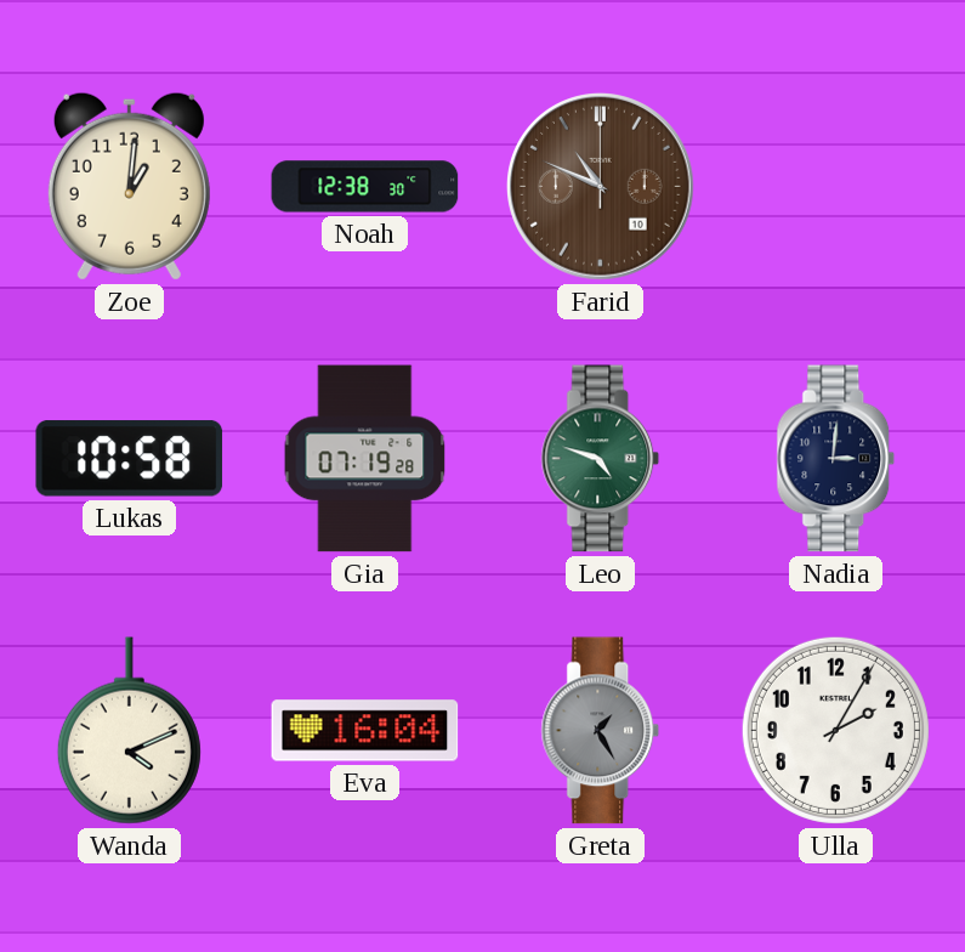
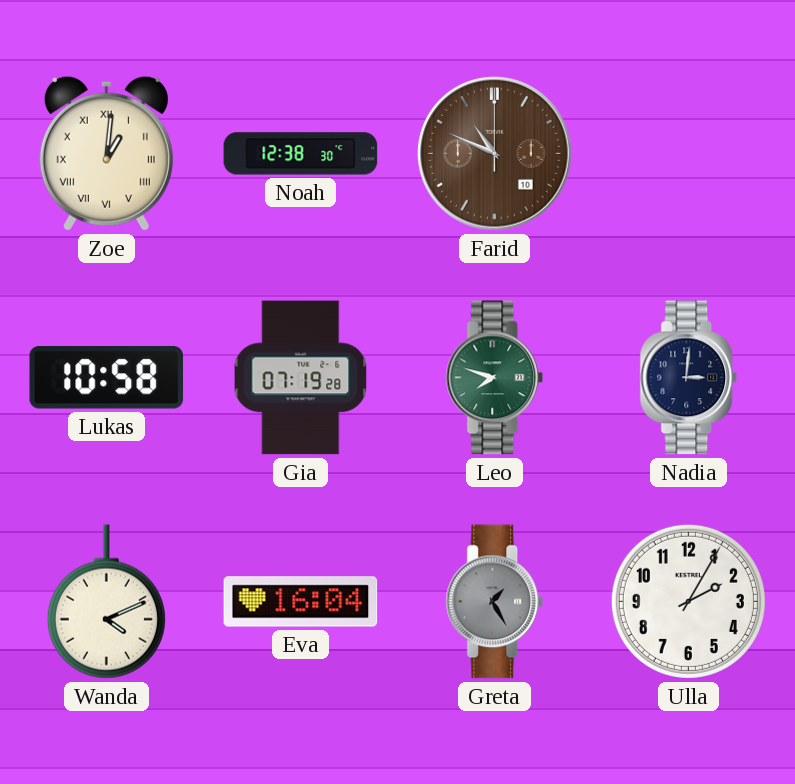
Zoe numerals: Arabic -> Roman (106, 153)
Leo: 4:48 -> 7:48 (495, 378)
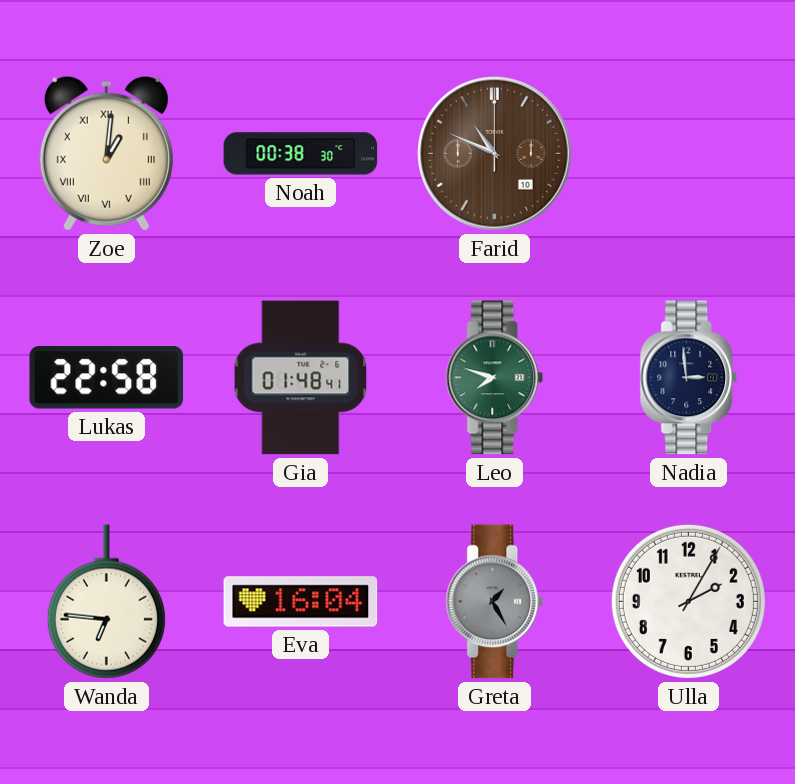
Noah: 12:38 -> 00:38 (301, 154)
Lukas: 10:58 -> 22:58 (107, 378)
Gia: 07:19 -> 01:48 (301, 378)
Nadia: 3:01 -> 2:59 (689, 378)
Wanda: 4:11 -> 6:46 (106, 602)
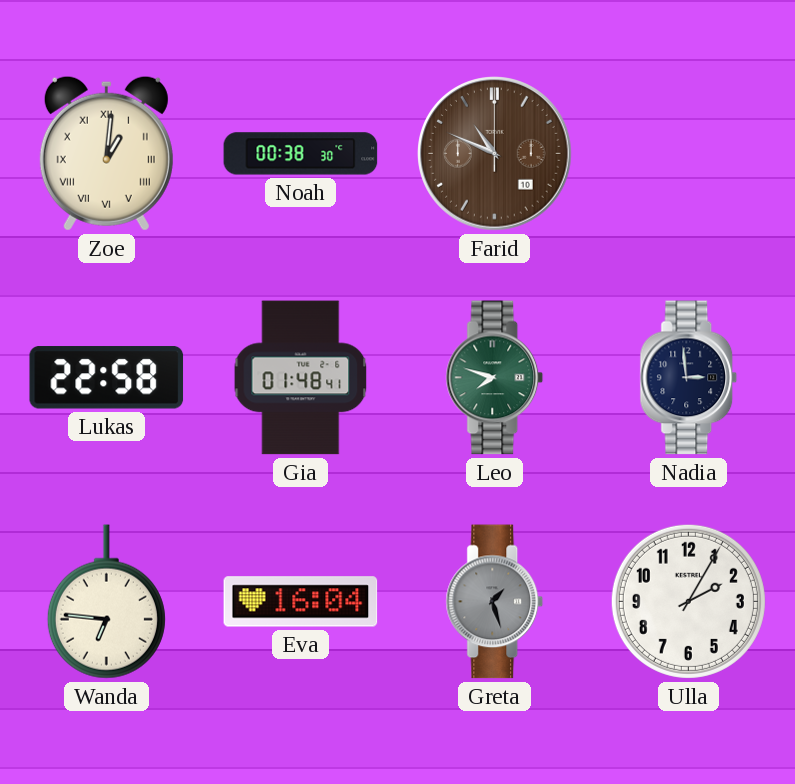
Greta: 1:25 -> 1:27 (495, 602)
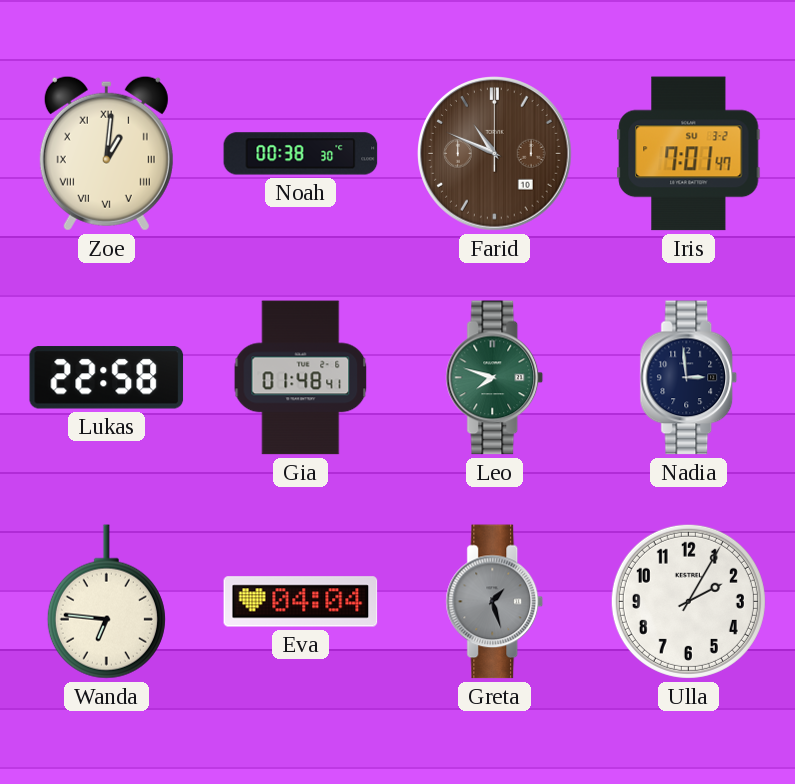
Iris: none -> 7:01 (689, 154)
Eva: 16:04 -> 04:04 (301, 602)
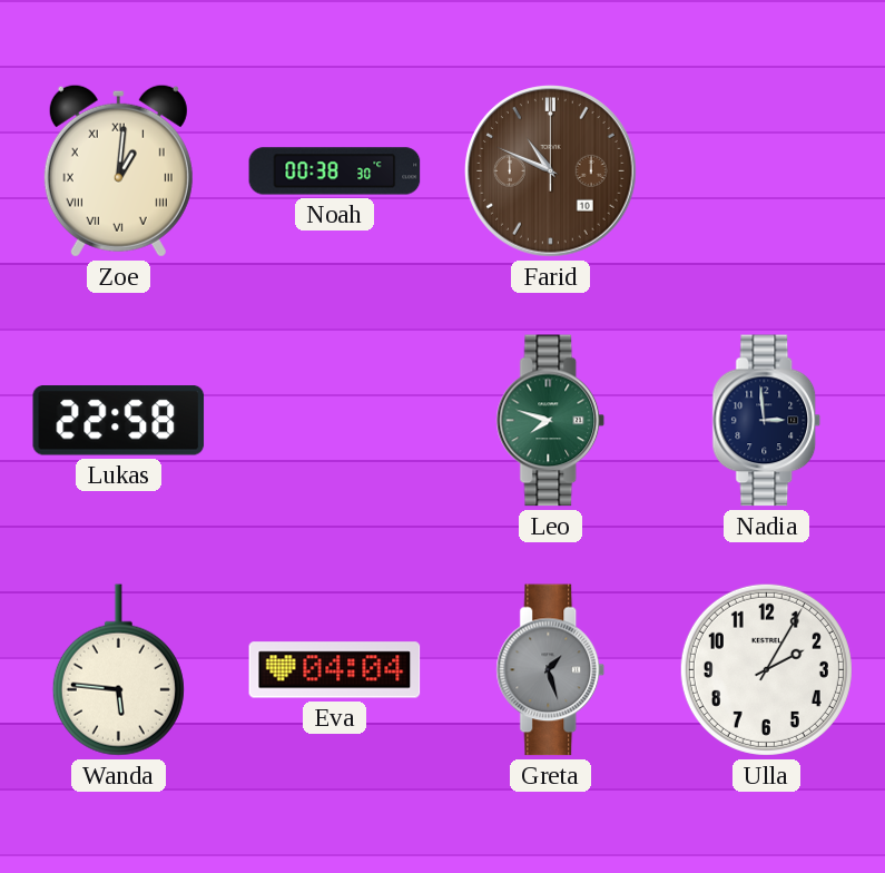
Iris: 7:01 -> none (689, 154)
Gia: 01:48 -> none (301, 378)
Wanda: 6:46 -> 5:46 (118, 670)
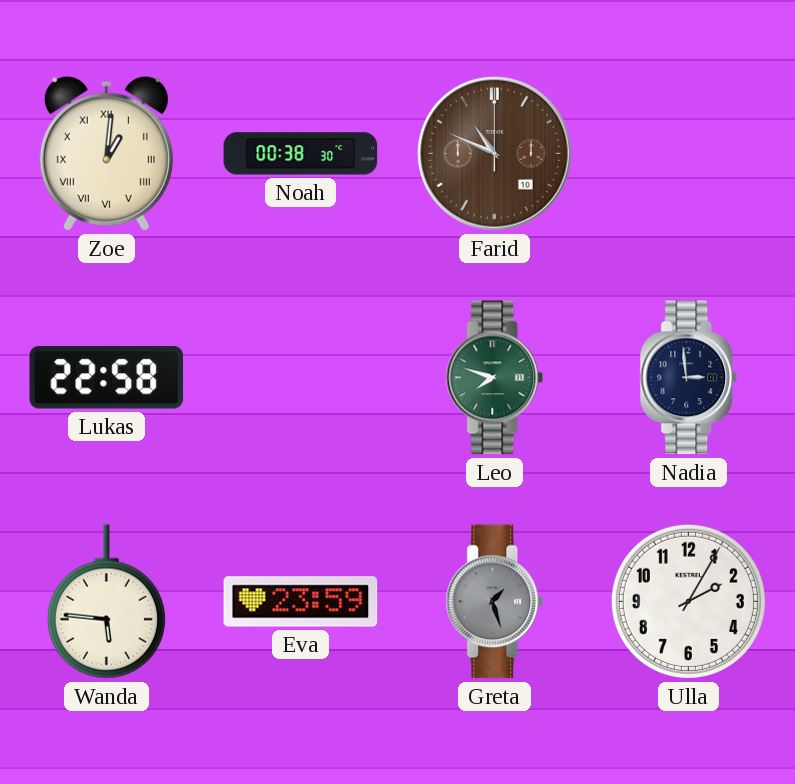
Eva: 04:04 -> 23:59 (301, 602)
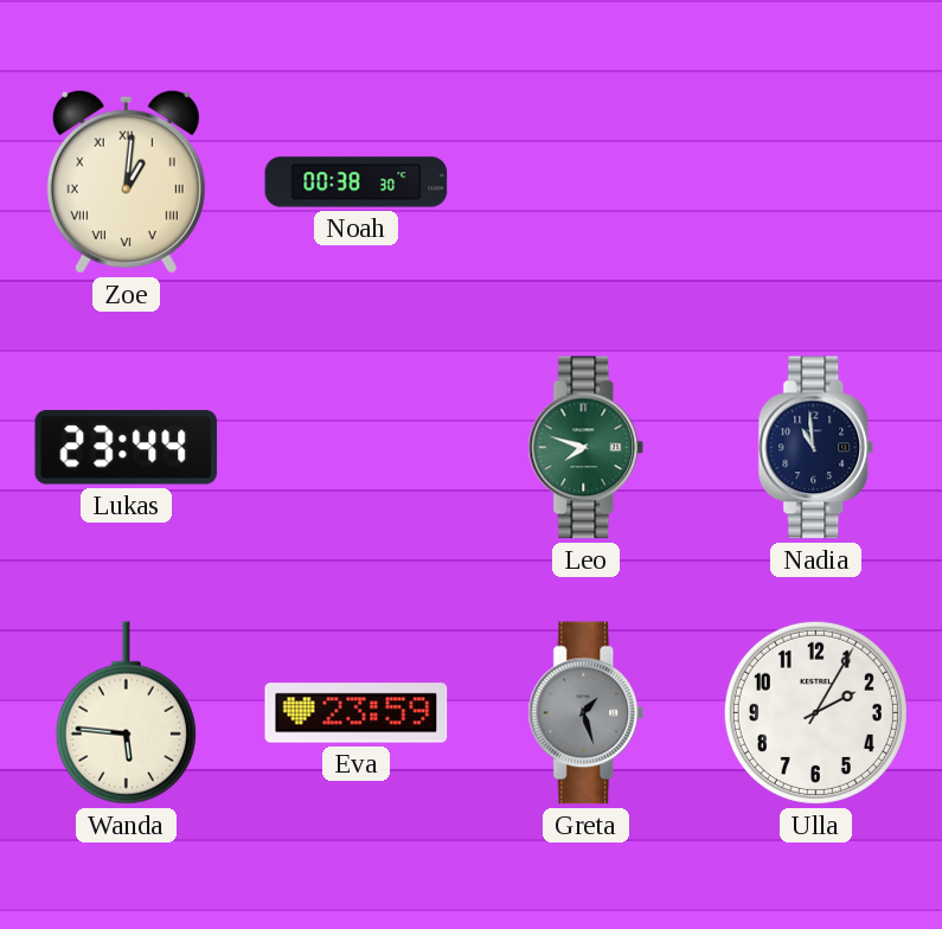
Farid: 10:49 -> none (495, 154)
Lukas: 22:58 -> 23:44 (127, 448)
Nadia: 2:59 -> 10:59 (816, 448)
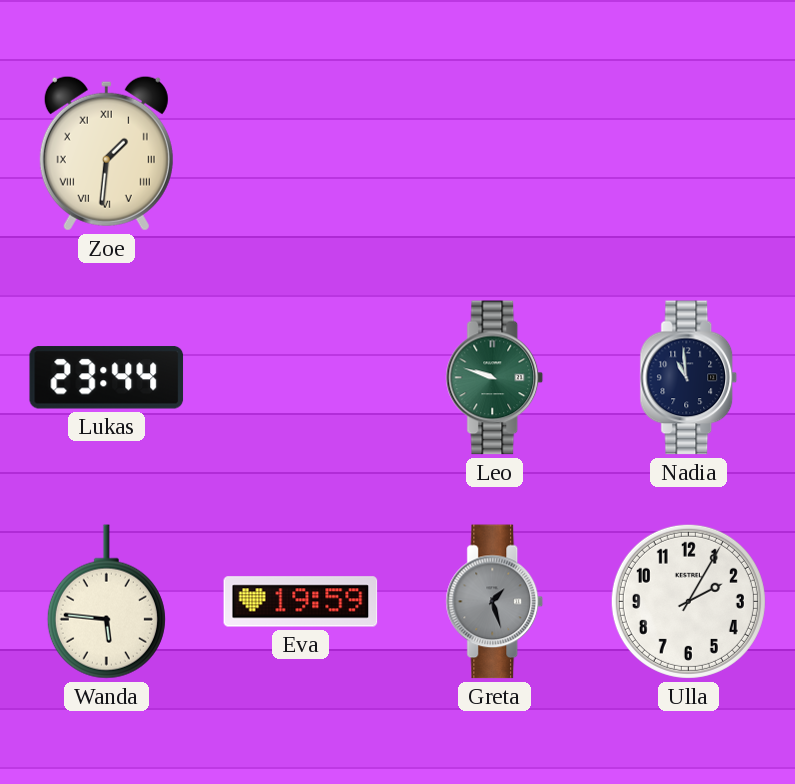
Zoe: 1:01 -> 1:31 (106, 153)
Noah: 00:38 -> none (357, 182)
Leo: 7:48 -> 9:48 (495, 378)
Eva: 23:59 -> 19:59 (301, 602)
